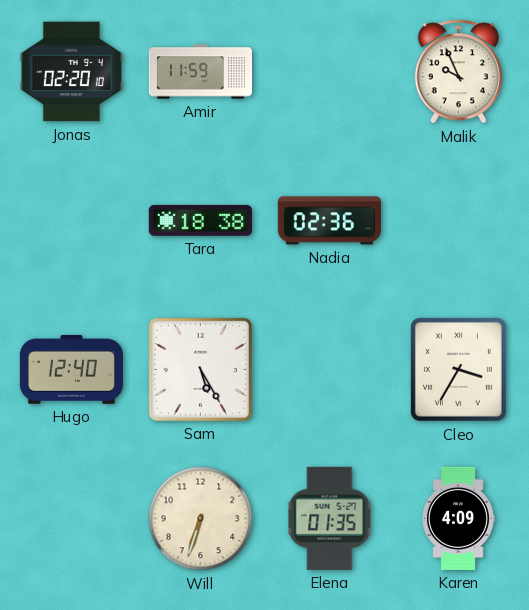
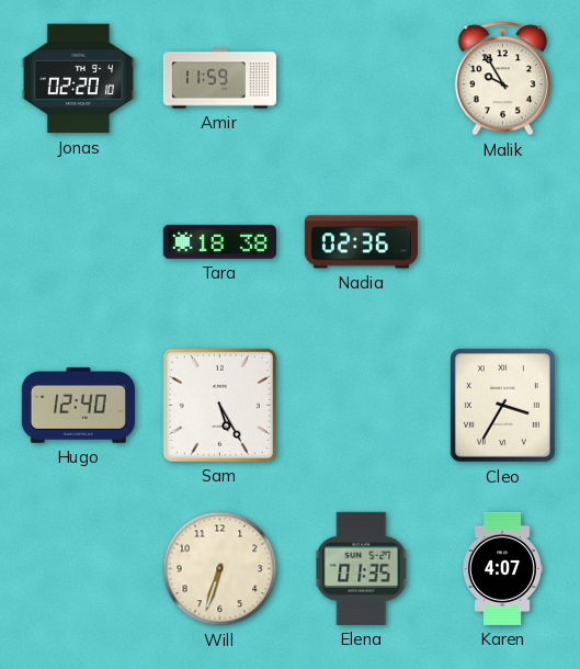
Malik: 9:56 -> 9:55 (502, 79)
Karen: 4:09 -> 4:07 (502, 568)
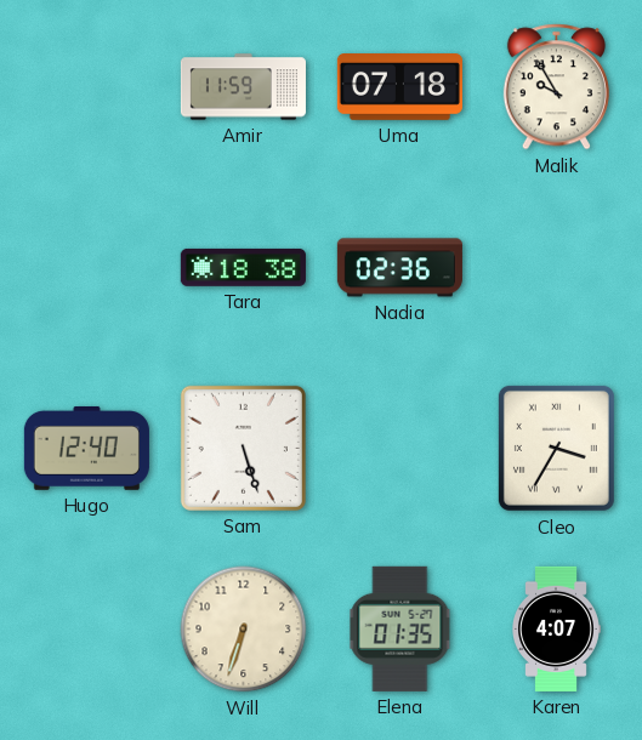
Jonas: 02:20 -> none (78, 79)
Uma: none -> 07:18 (399, 87)
Sam: 5:25 -> 5:27 (243, 448)
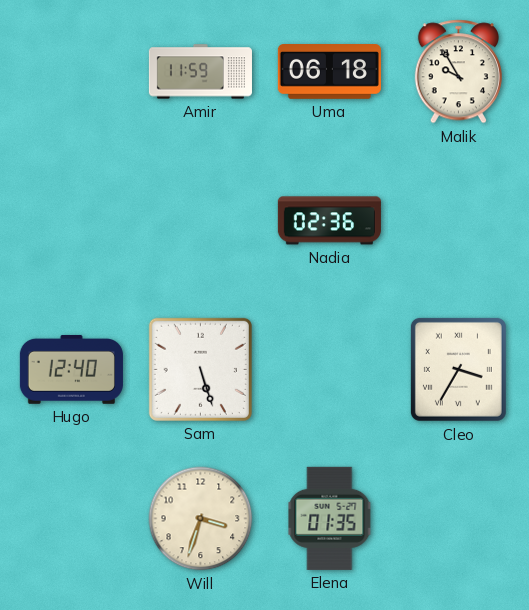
Uma: 07:18 -> 06:18 (329, 72)
Tara: 18:38 -> none (243, 267)
Will: 6:33 -> 3:33 (201, 519)
Karen: 4:07 -> none (556, 628)
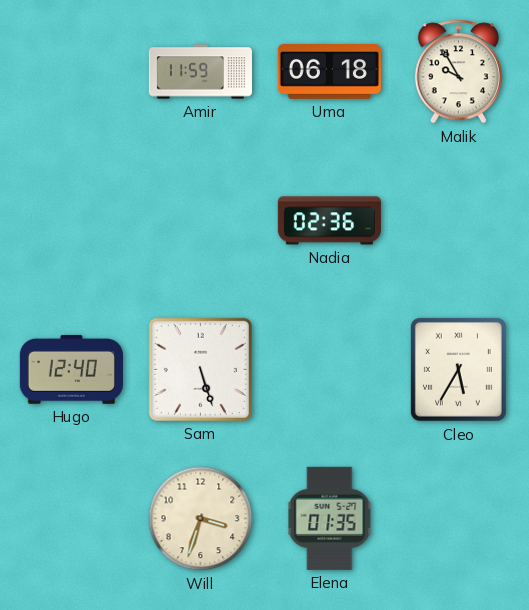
Cleo: 3:35 -> 5:35 (458, 369)
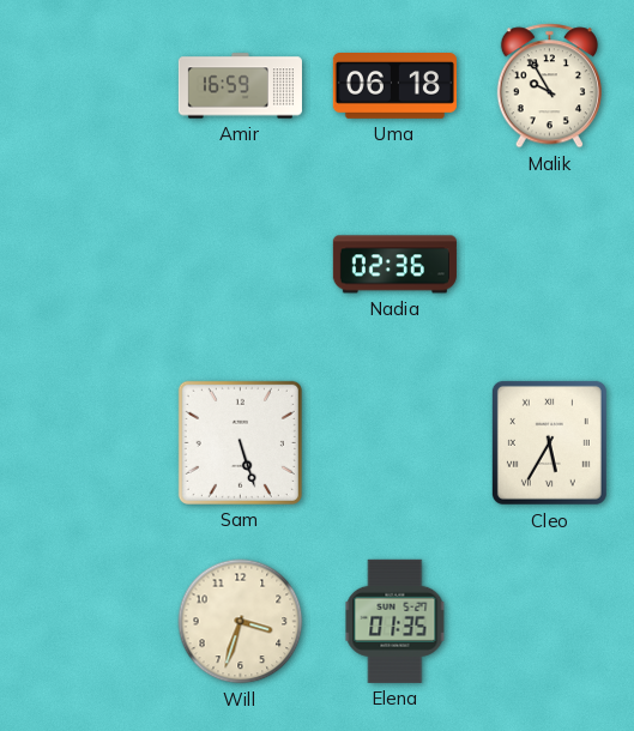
Amir: 11:59 -> 16:59 (240, 86)
Hugo: 12:40 -> none (71, 370)
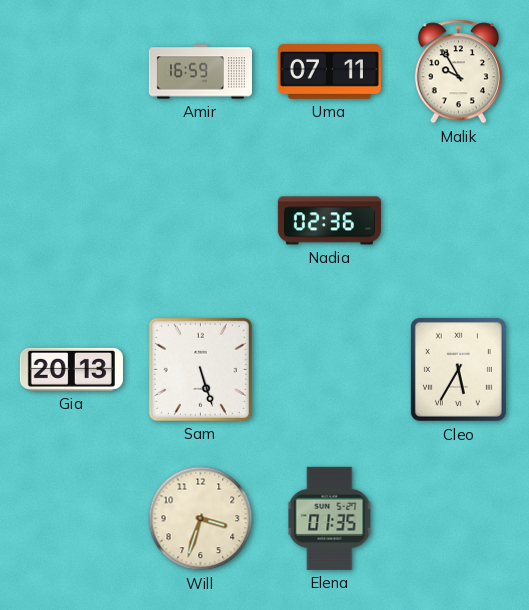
Uma: 06:18 -> 07:11 (329, 72)
Gia: none -> 20:13 (71, 369)
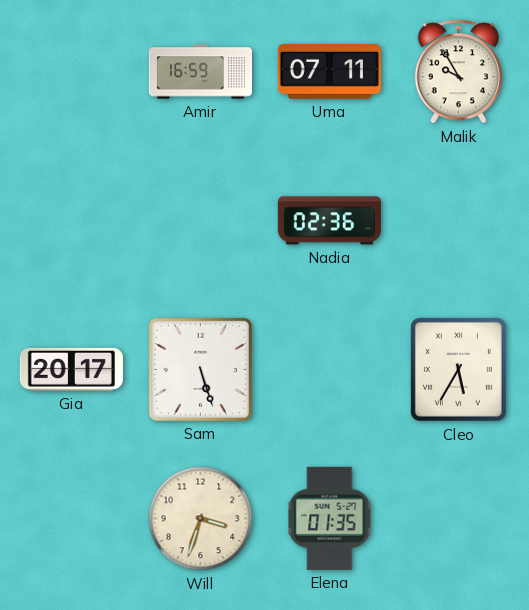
Gia: 20:13 -> 20:17 (71, 369)
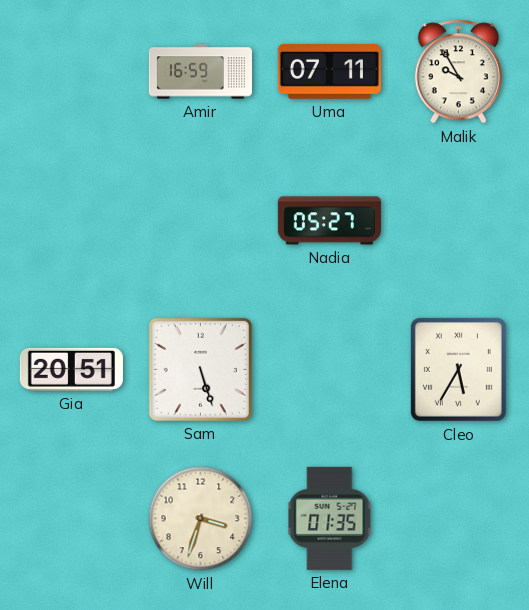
Nadia: 02:36 -> 05:27 (329, 221)
Gia: 20:17 -> 20:51 (71, 369)
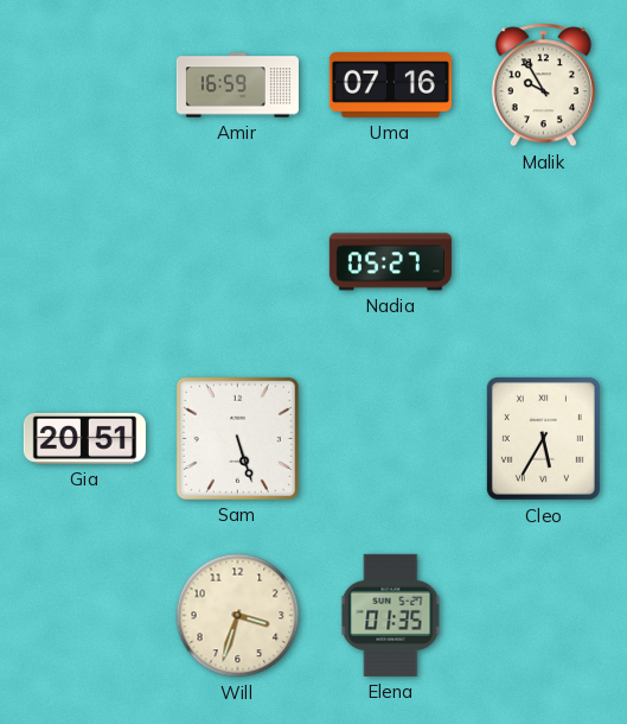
Uma: 07:11 -> 07:16 (390, 85)
